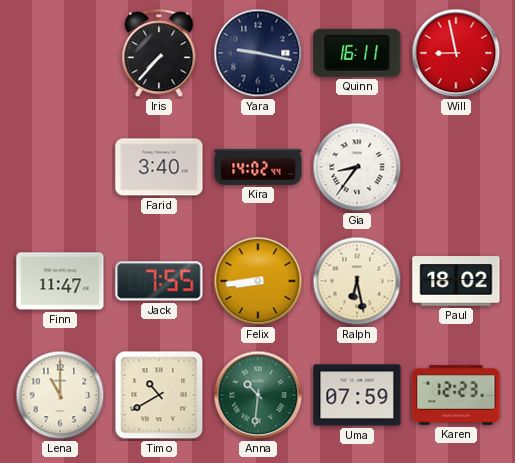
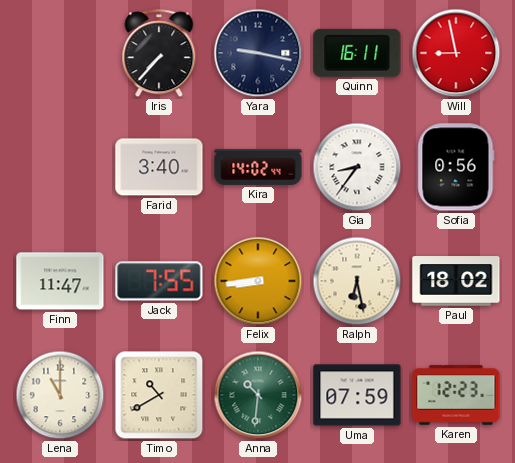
Sofia: none -> 0:56 (456, 167)
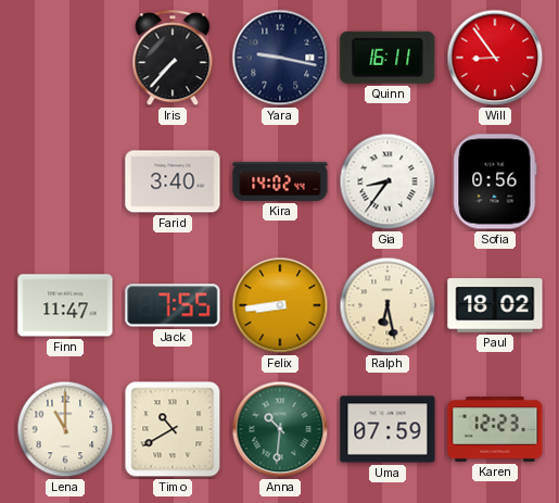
Will: 8:58 -> 8:54 (495, 58)
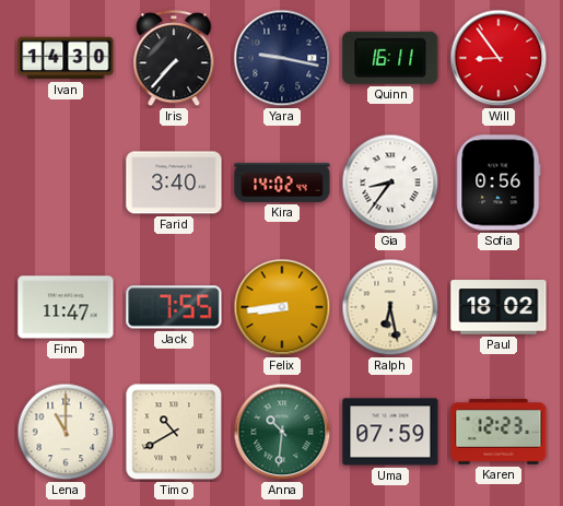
Ivan: none -> 14:30 (66, 58)
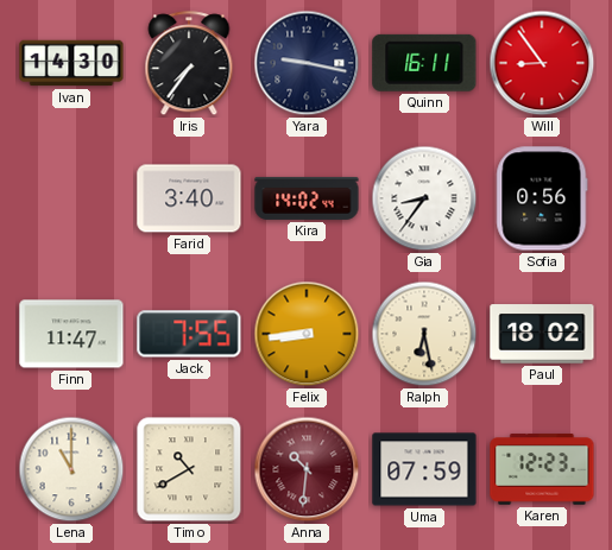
Iris: 7:37 -> 7:36 (189, 64)
Anna dial: green -> burgundy (307, 469)
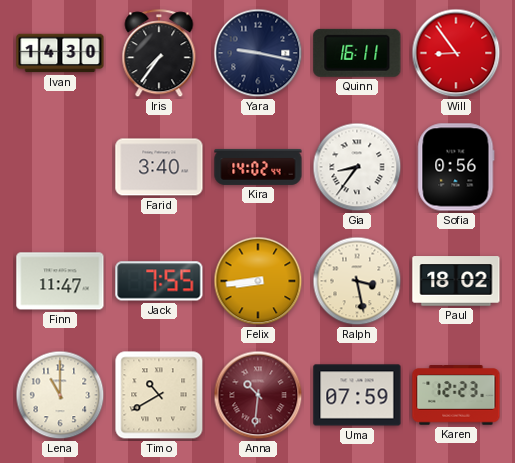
Ralph: 6:28 -> 3:28 (357, 281)
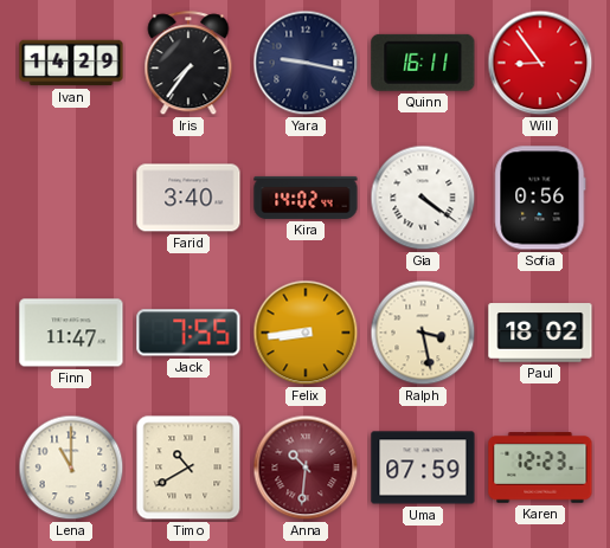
Ivan: 14:30 -> 14:29 (71, 63)
Gia: 8:36 -> 4:21 (423, 198)
